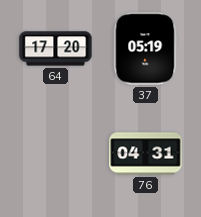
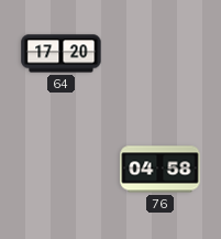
37: 05:19 -> none (146, 49)
76: 04:31 -> 04:58 (161, 170)
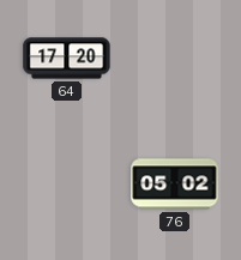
76: 04:58 -> 05:02 (175, 185)
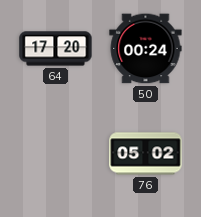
50: none -> 00:24 (146, 49)
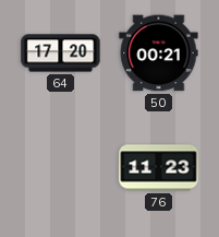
50: 00:24 -> 00:21 (159, 54)
76: 05:02 -> 11:23 (159, 168)
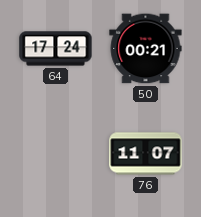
64: 17:20 -> 17:24 (56, 49)
76: 11:23 -> 11:07 (146, 154)
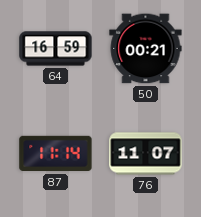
64: 17:24 -> 16:59 (56, 49)
87: none -> 11:14 (56, 154)
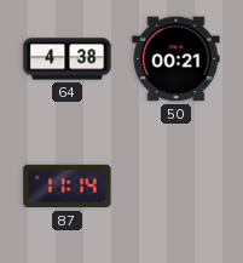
64: 16:59 -> 4:38 (68, 59)
76: 11:07 -> none (146, 154)
